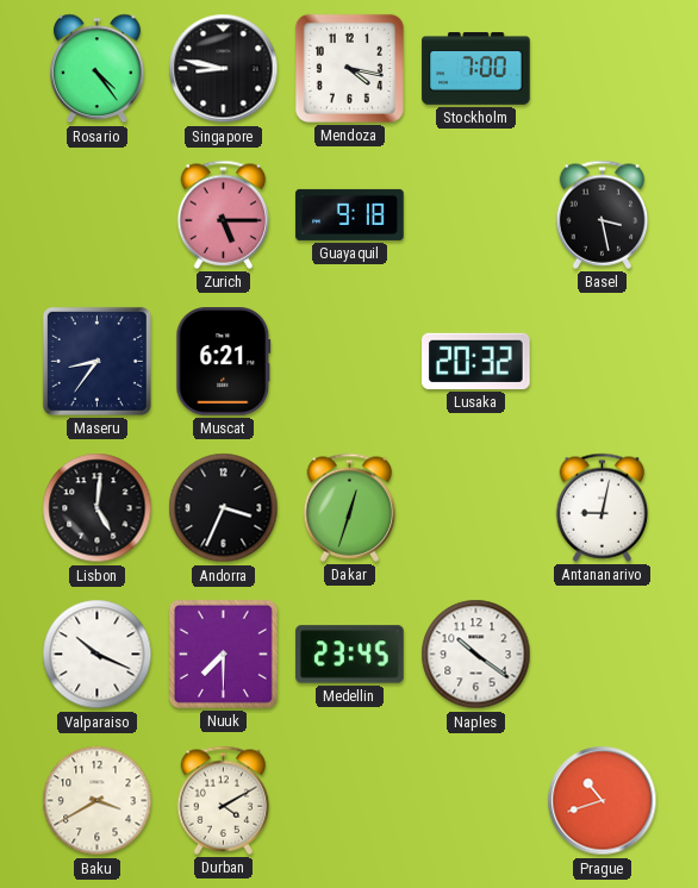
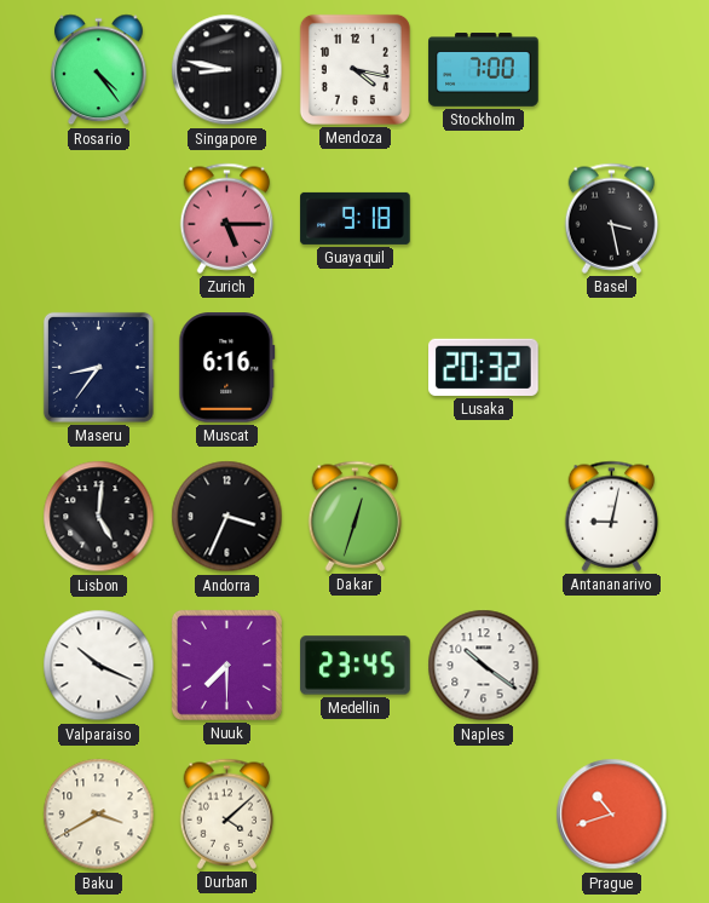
Muscat: 6:21 -> 6:16 (227, 368)
Durban: 4:10 -> 4:08 (227, 813)
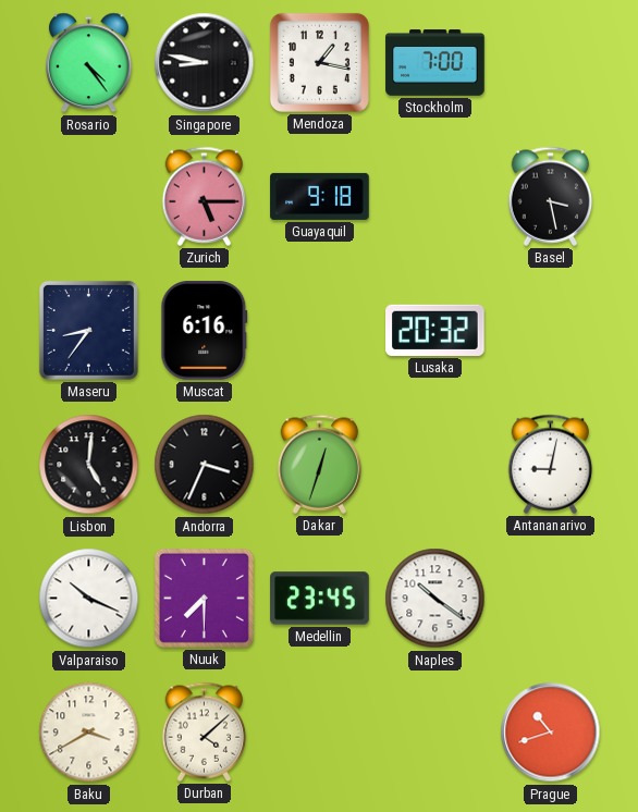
Mendoza: 4:17 -> 1:17 (319, 62)
